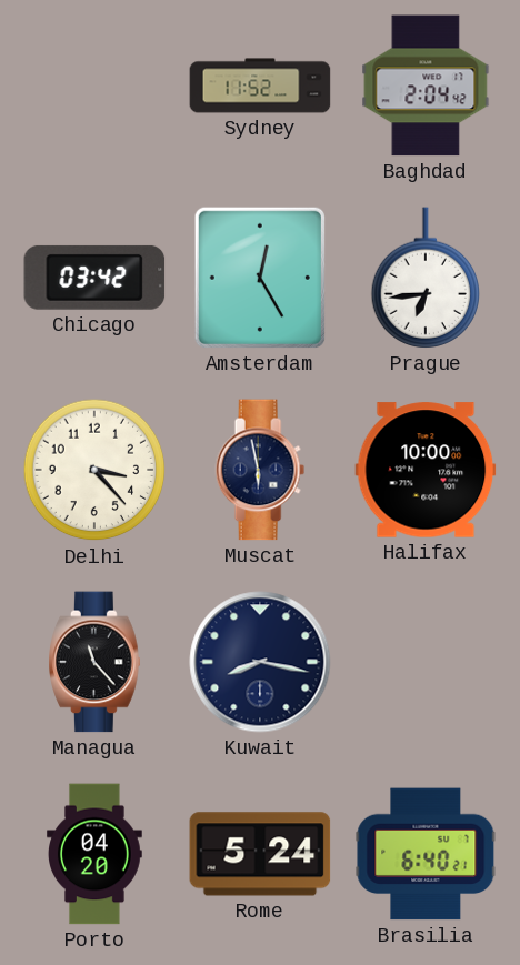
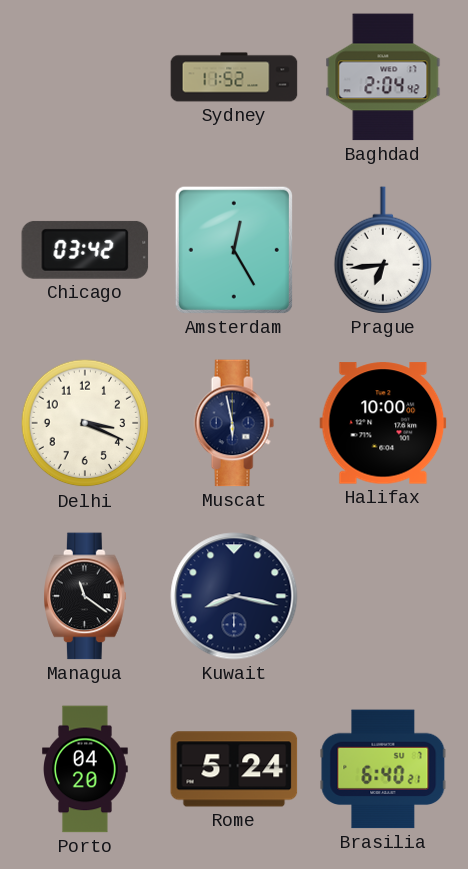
Delhi: 3:23 -> 3:19 (85, 423)
Managua: 11:23 -> 11:21 (85, 596)
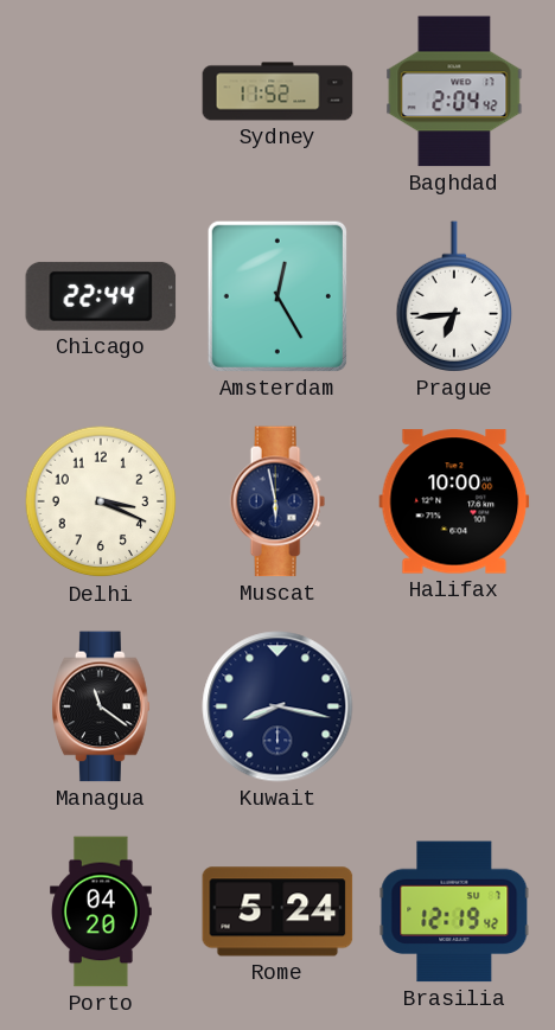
Chicago: 03:42 -> 22:44 (101, 296)
Brasilia: 6:40 -> 12:19 (454, 911)
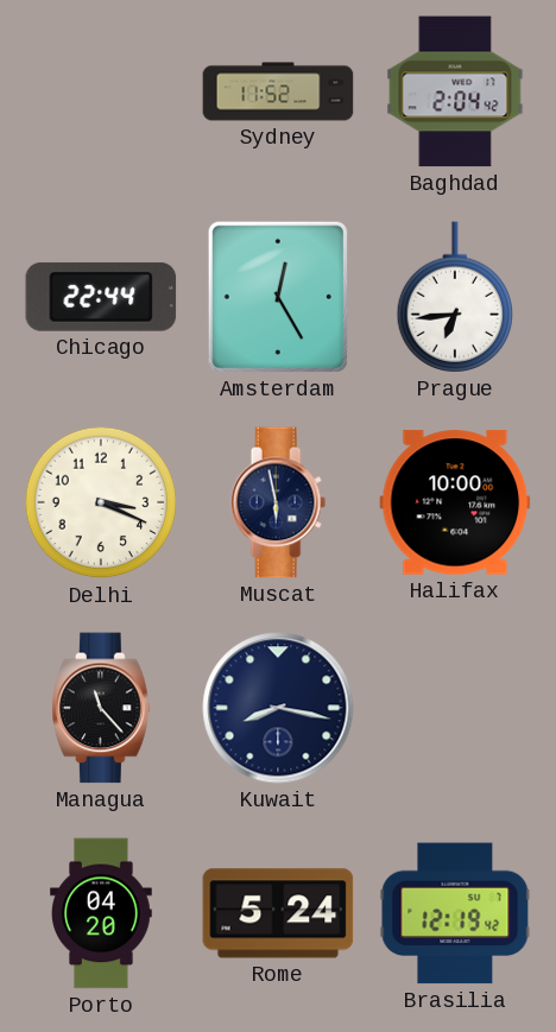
Managua: 11:21 -> 11:23 (101, 708)
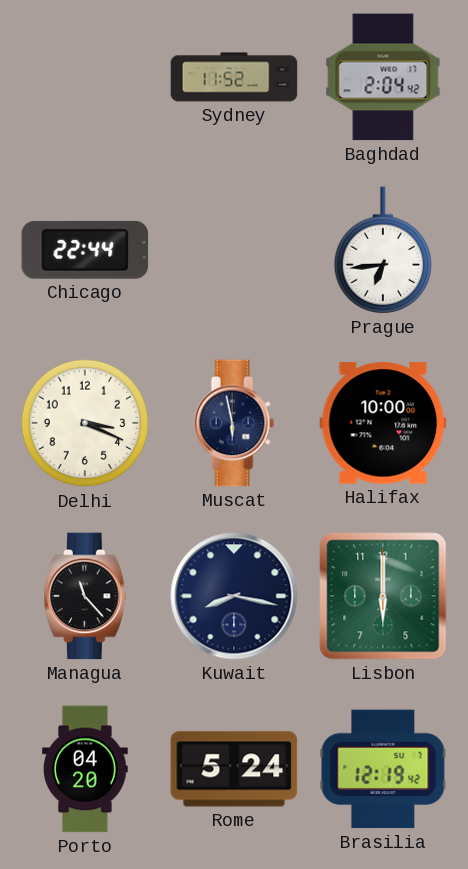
Amsterdam: 12:25 -> none (278, 297)
Lisbon: none -> 6:00 (383, 596)
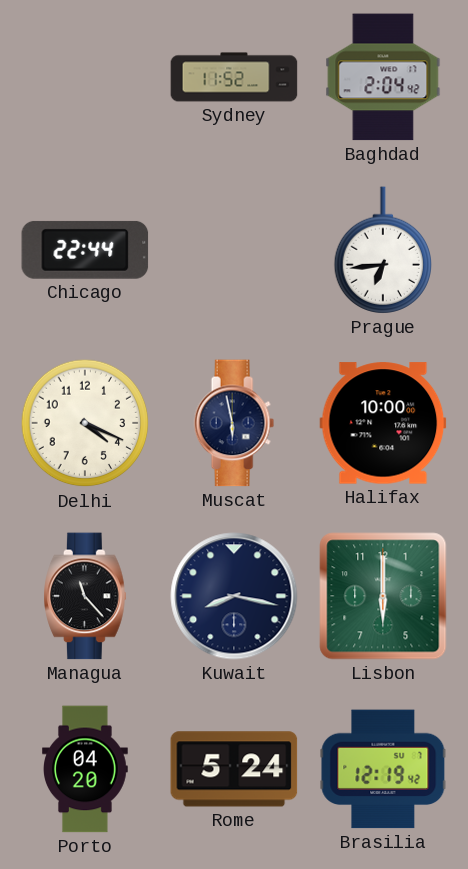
Delhi: 3:19 -> 4:19 (85, 423)
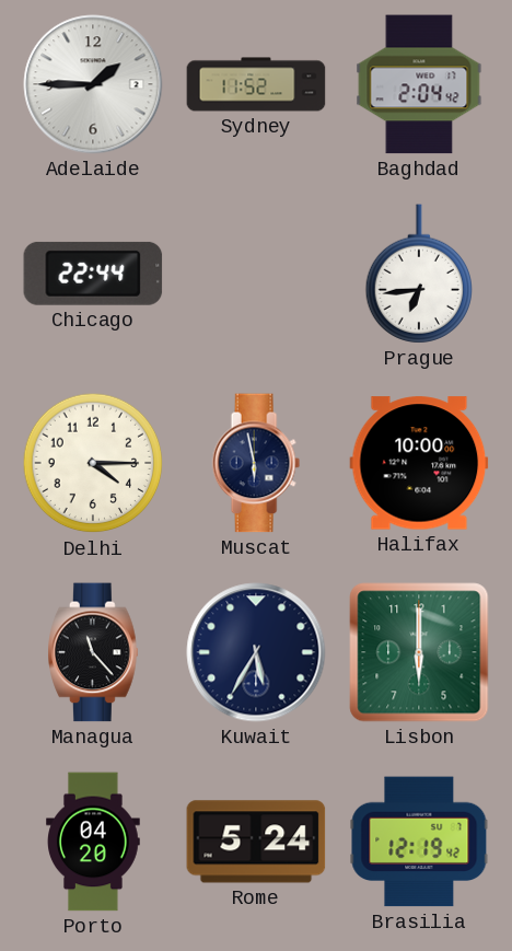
Adelaide: none -> 1:45 (93, 84)
Delhi: 4:19 -> 4:15 (93, 463)
Kuwait: 8:17 -> 5:35 (256, 652)
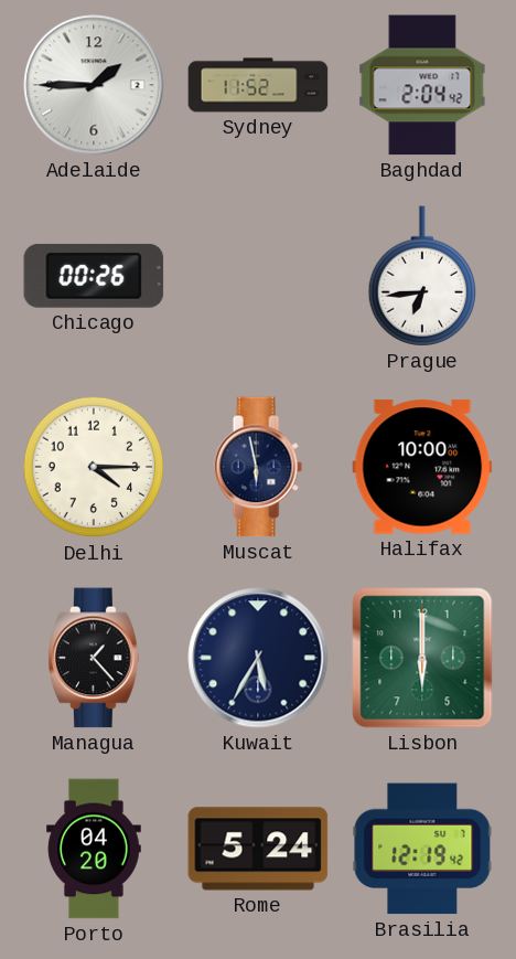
Chicago: 22:44 -> 00:26 (94, 276)
Managua: 11:23 -> 1:23 (94, 658)
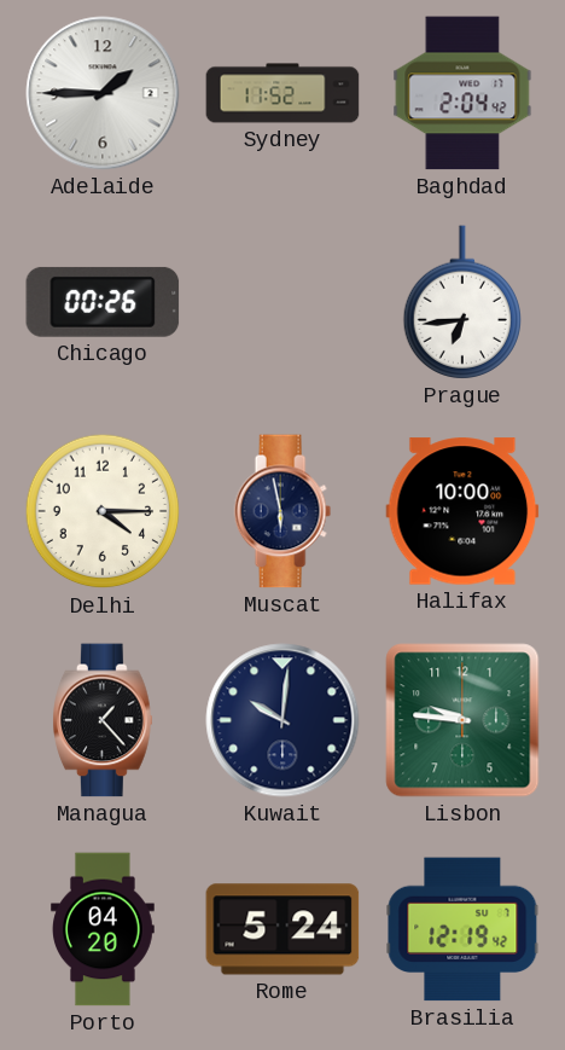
Kuwait: 5:35 -> 10:01 (282, 720)
Lisbon: 6:00 -> 9:46 (462, 720)
